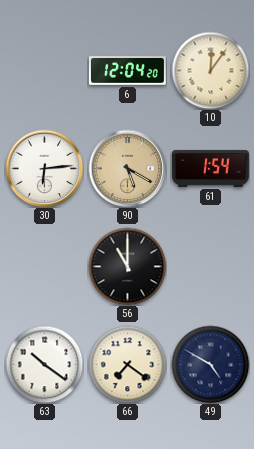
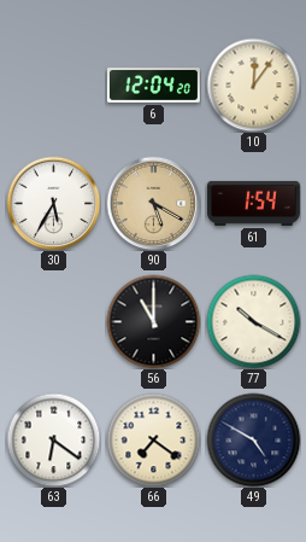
30: 6:14 -> 5:35 (53, 203)
77: none -> 10:20 (253, 321)
63: 10:21 -> 6:21 (53, 439)
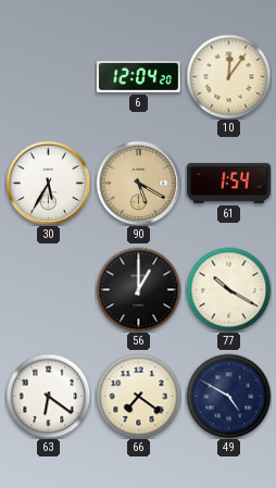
56: 11:00 -> 1:00 (138, 289)
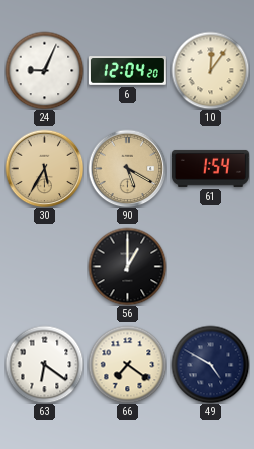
24: none -> 9:04 (44, 70)
30 dial: white -> champagne (44, 168)
77: 10:20 -> none (228, 289)
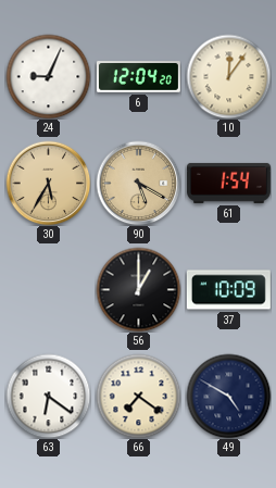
37: none -> 10:09 (228, 290)
